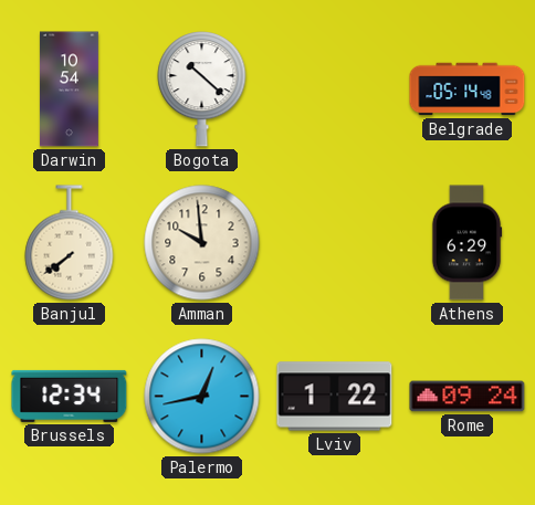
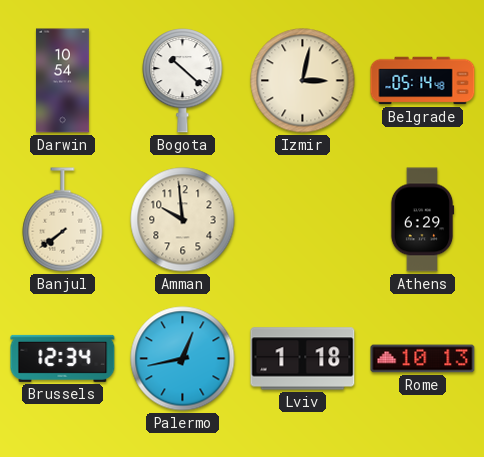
Izmir: none -> 3:02 (303, 81)
Lviv: 1:22 -> 1:18 (303, 359)
Rome: 09:24 -> 10:13 (423, 359)
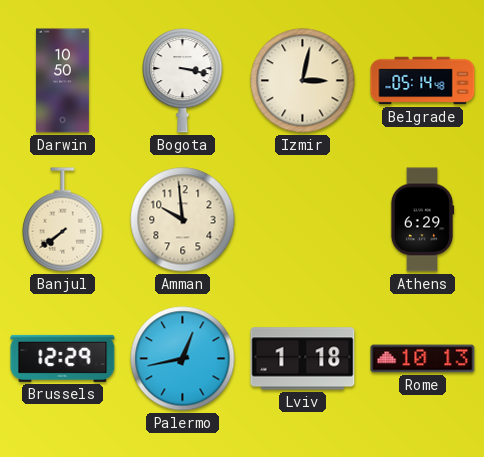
Darwin: 10:54 -> 10:50 (62, 81)
Bogota: 10:22 -> 3:17 (183, 81)
Brussels: 12:34 -> 12:29 (63, 358)
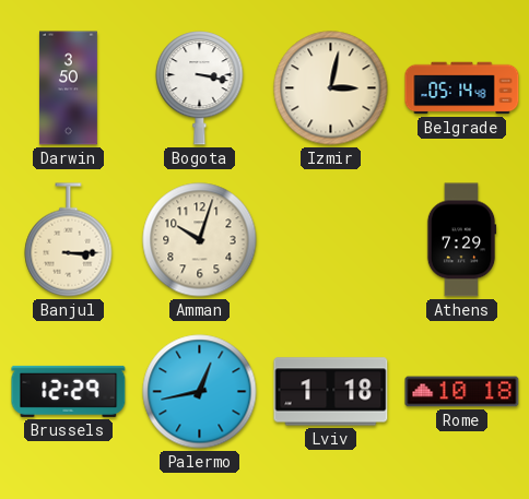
Darwin: 10:50 -> 3:50 (68, 88)
Banjul: 7:39 -> 3:15 (69, 240)
Amman: 9:59 -> 10:03 (200, 240)
Athens: 6:29 -> 7:29 (461, 240)
Rome: 10:13 -> 10:18 (462, 392)
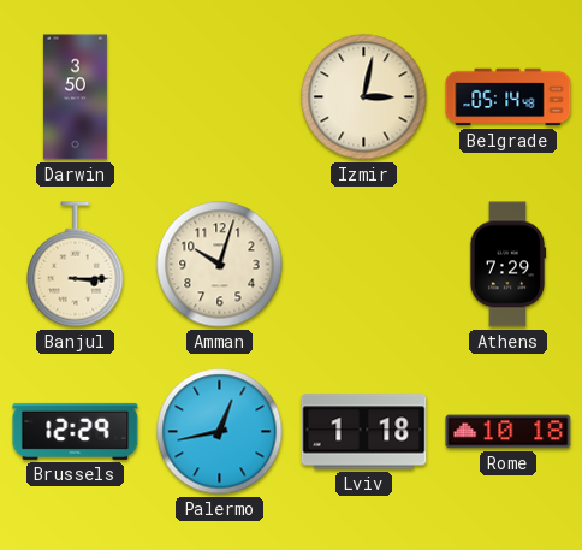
Bogota: 3:17 -> none (200, 88)
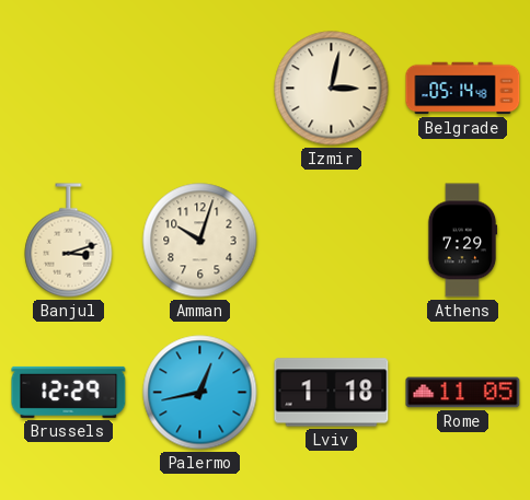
Darwin: 3:50 -> none (75, 97)
Banjul: 3:15 -> 3:12 (69, 241)
Rome: 10:18 -> 11:05 (463, 393)
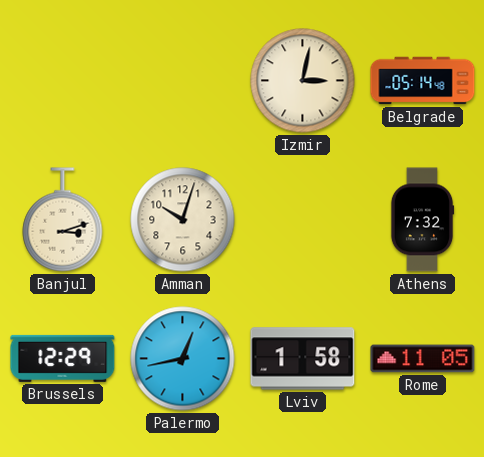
Athens: 7:29 -> 7:32 (422, 220)
Lviv: 1:18 -> 1:58 (303, 359)
